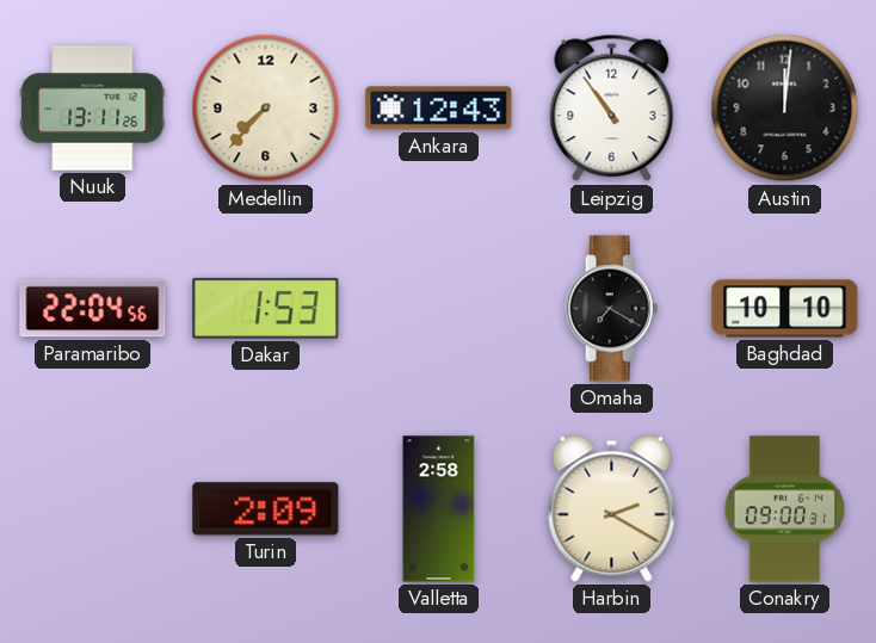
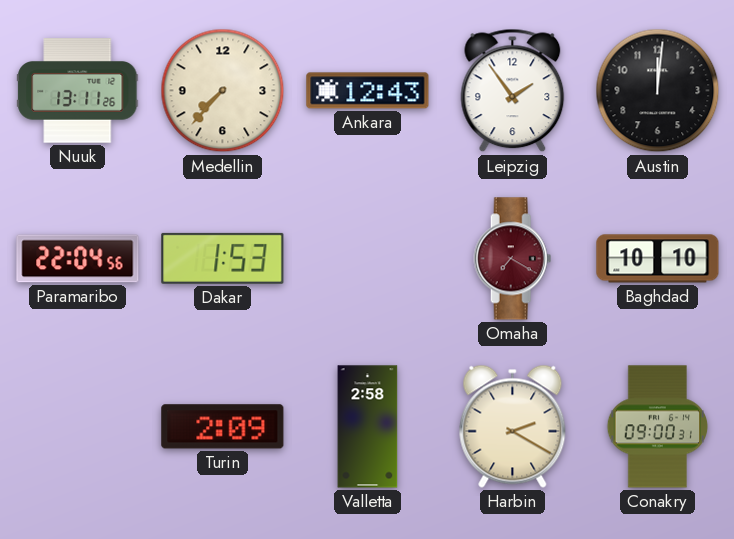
Leipzig: 10:54 -> 1:54 (513, 91)
Omaha dial: black -> burgundy (513, 259)
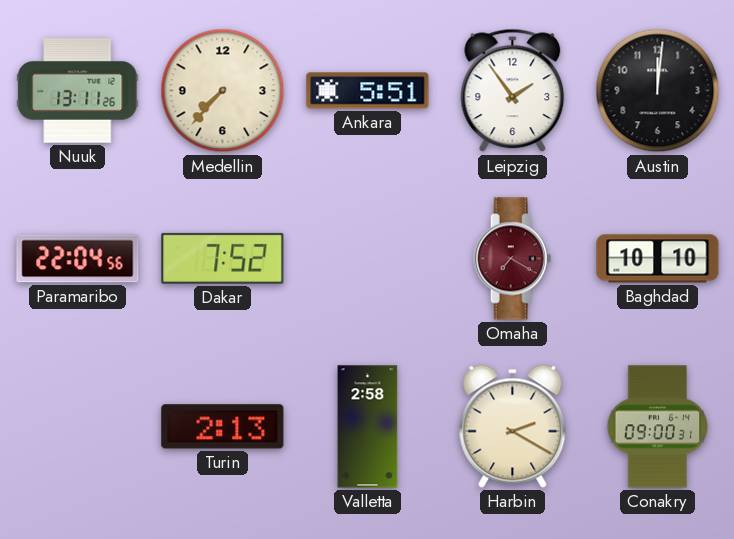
Ankara: 12:43 -> 5:51 (368, 91)
Dakar: 1:53 -> 7:52 (223, 258)
Turin: 2:09 -> 2:13 (223, 427)
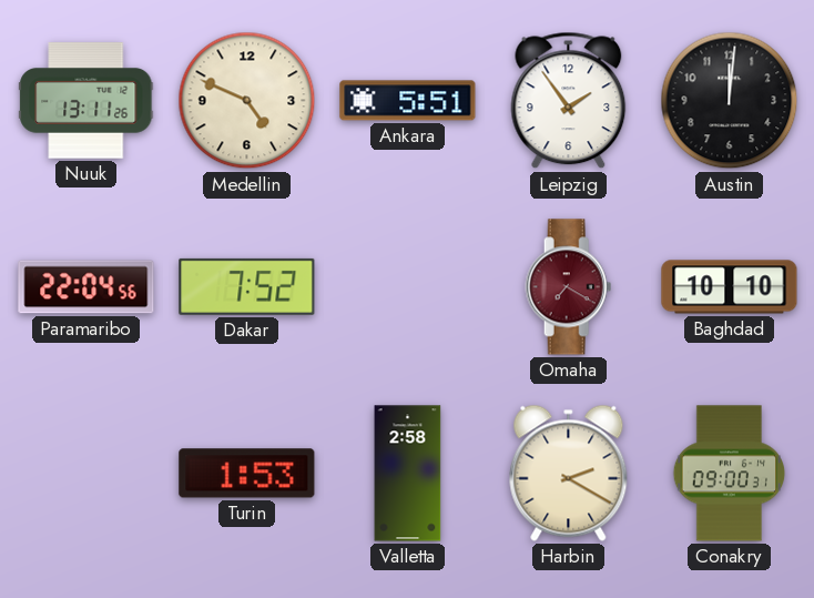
Medellin: 7:37 -> 4:49 (247, 101)
Turin: 2:13 -> 1:53 (247, 474)
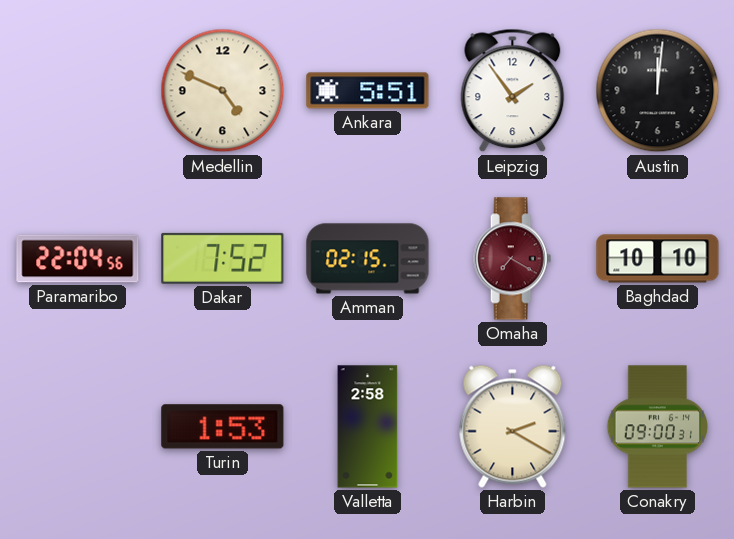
Nuuk: 13:11 -> none (87, 101)
Amman: none -> 02:15 (368, 259)
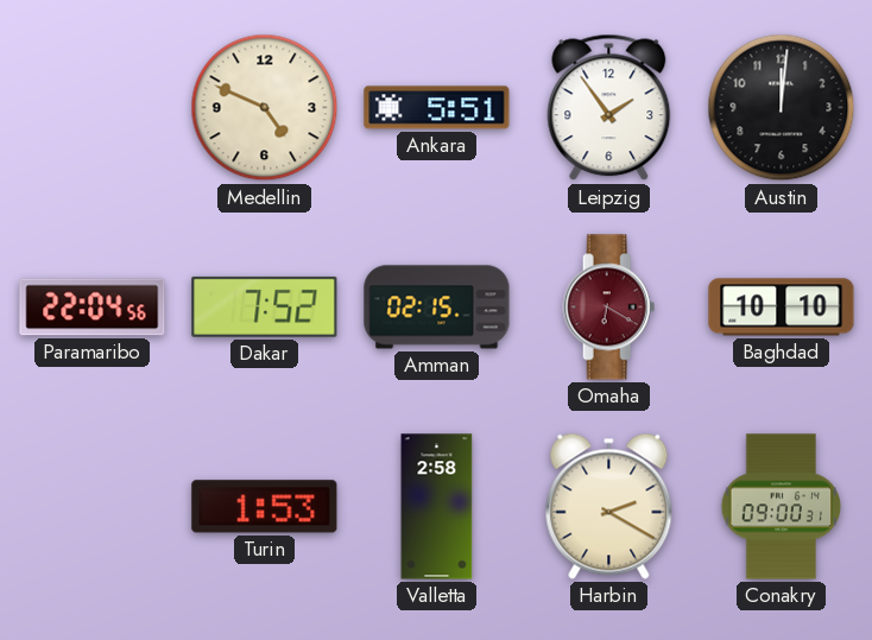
Omaha: 7:20 -> 6:20 (609, 308)
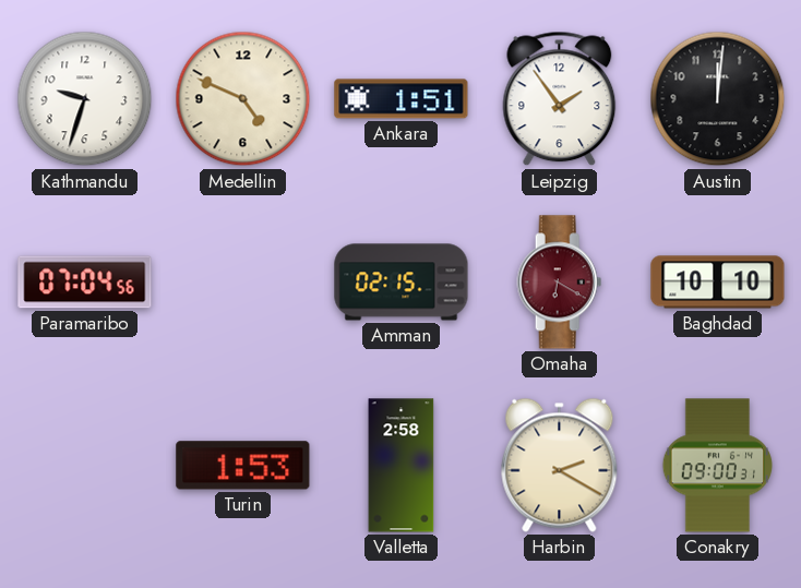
Kathmandu: none -> 9:33 (85, 99)
Ankara: 5:51 -> 1:51 (402, 99)
Paramaribo: 22:04 -> 07:04 (85, 283)
Dakar: 7:52 -> none (265, 306)
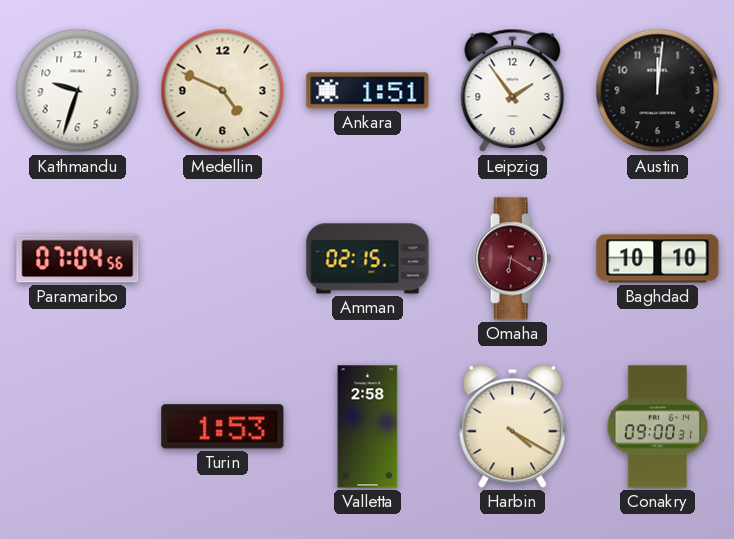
Harbin: 2:20 -> 4:20 (513, 426)
